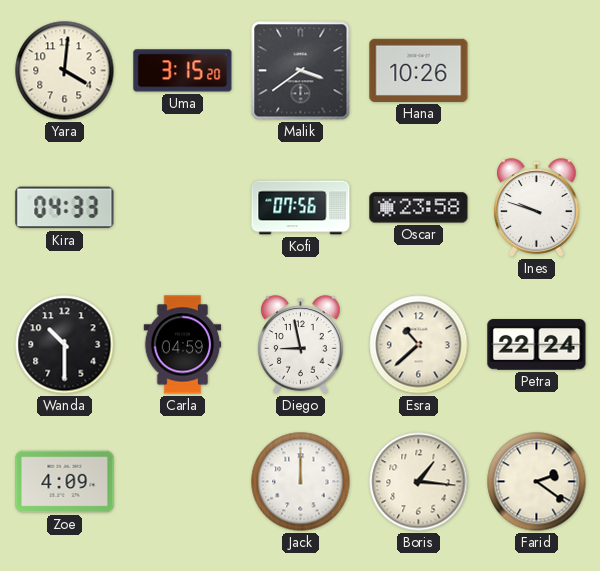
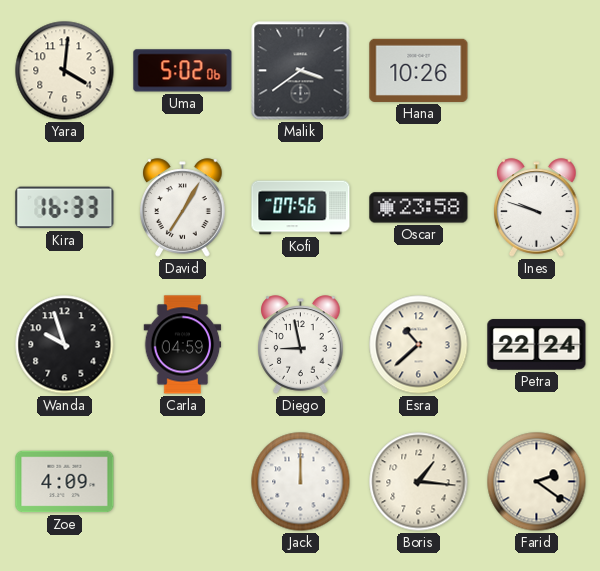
Uma: 3:15 -> 5:02 (183, 71)
Kira: 04:33 -> 16:33 (65, 208)
David: none -> 7:05 (183, 208)
Wanda: 10:30 -> 9:57 (65, 345)
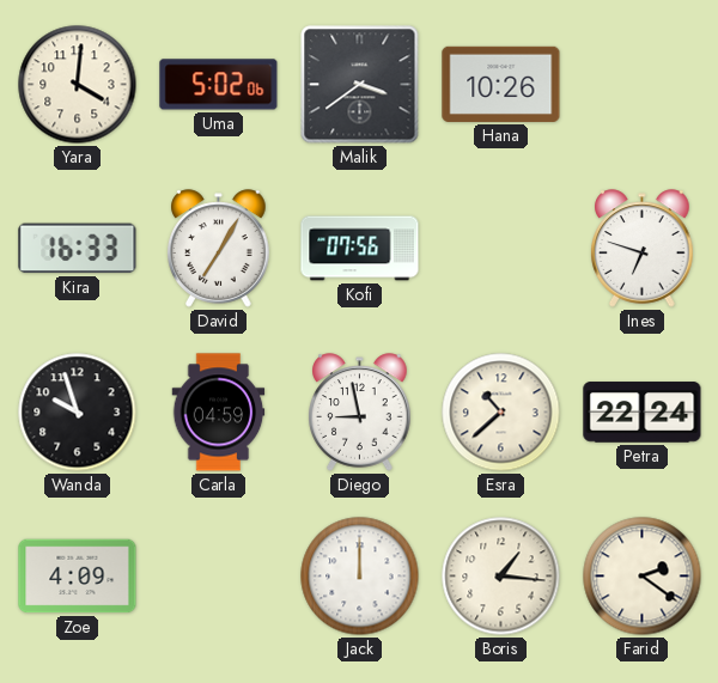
Oscar: 23:58 -> none (419, 208)
Ines: 9:48 -> 6:48 (643, 249)
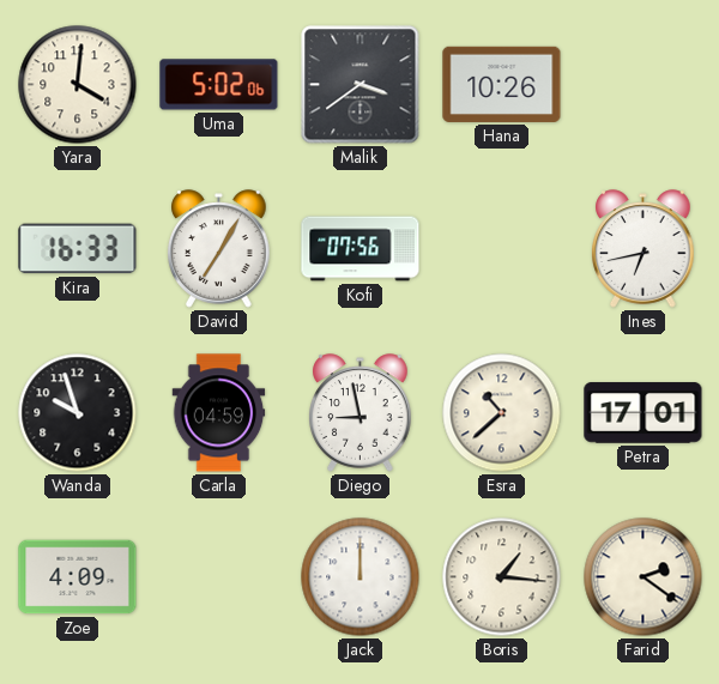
Ines: 6:48 -> 6:43 (644, 249)
Petra: 22:24 -> 17:01 (644, 413)
